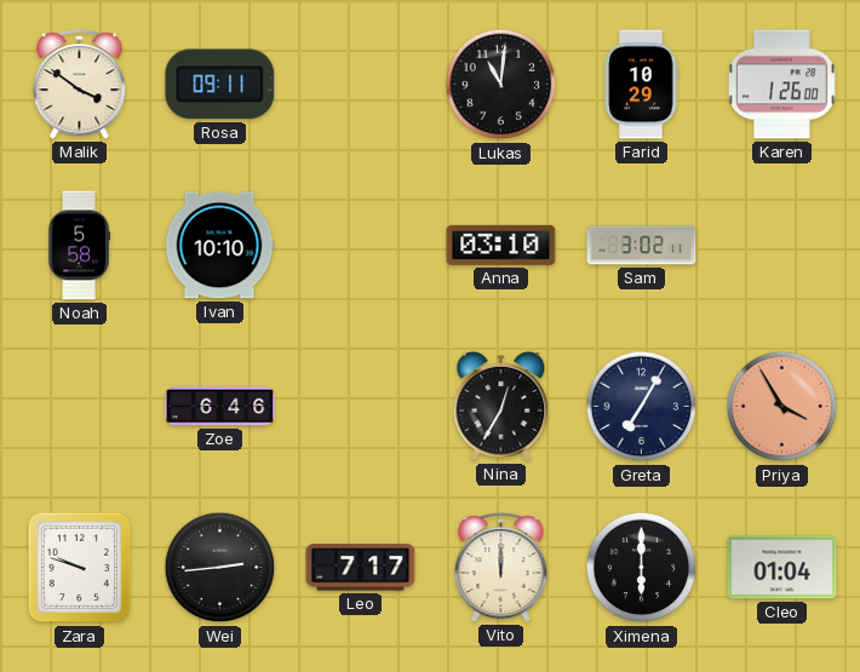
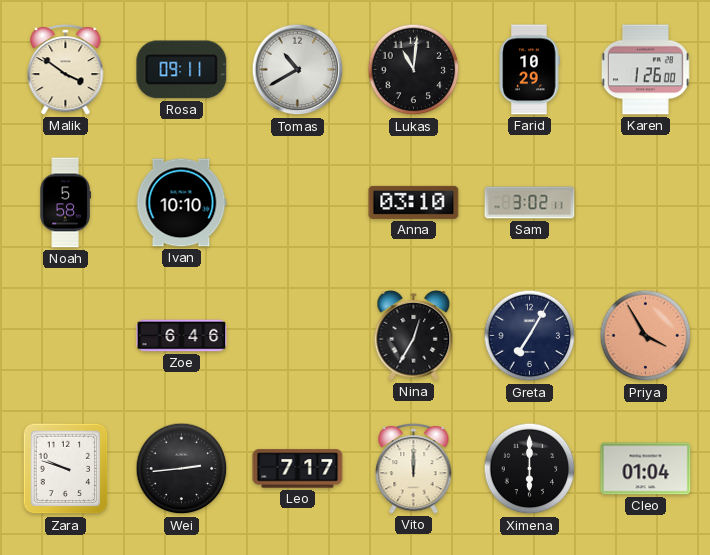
Tomas: none -> 10:40 (298, 70)
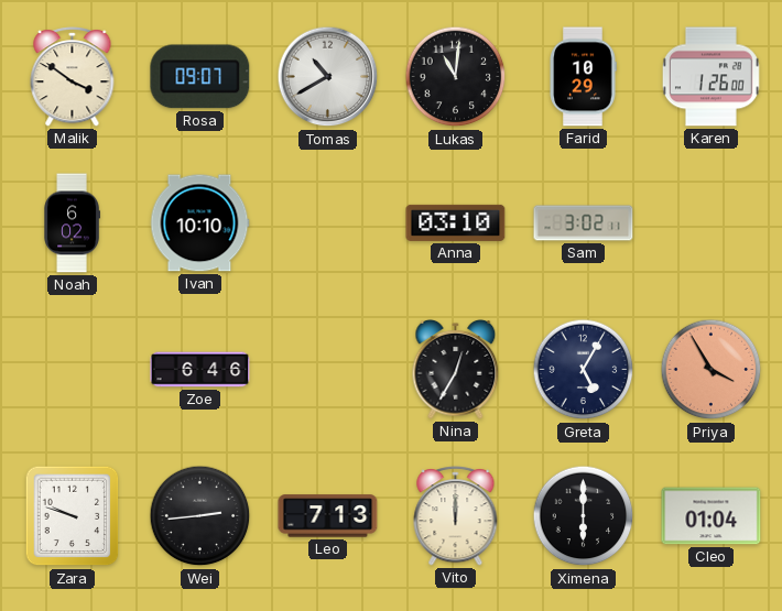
Rosa: 09:11 -> 09:07 (200, 77)
Noah: 5:58 -> 6:02 (72, 223)
Greta: 7:05 -> 5:05 (584, 370)
Leo: 7:17 -> 7:13 (328, 516)
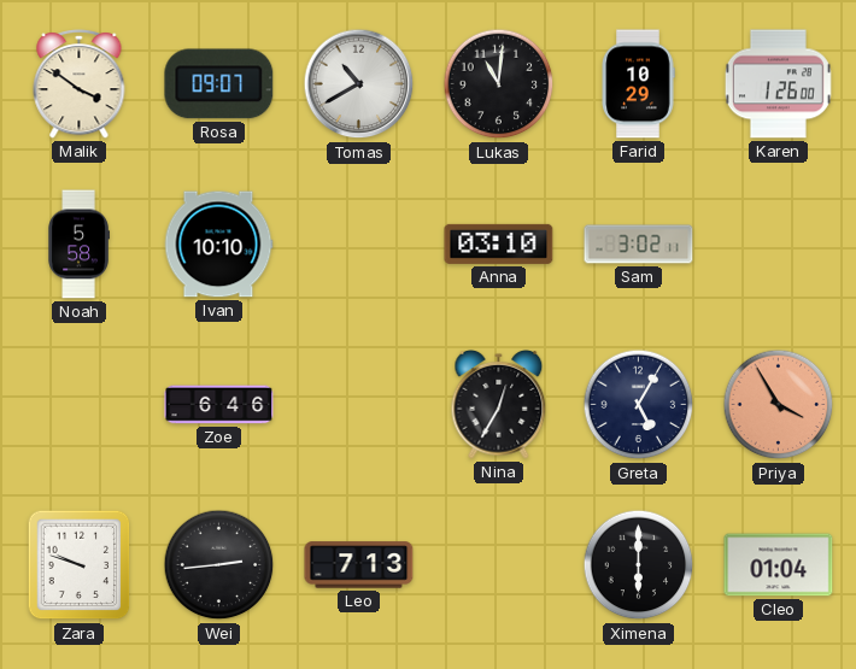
Noah: 6:02 -> 5:58 (78, 245)
Vito: 12:00 -> none (456, 516)
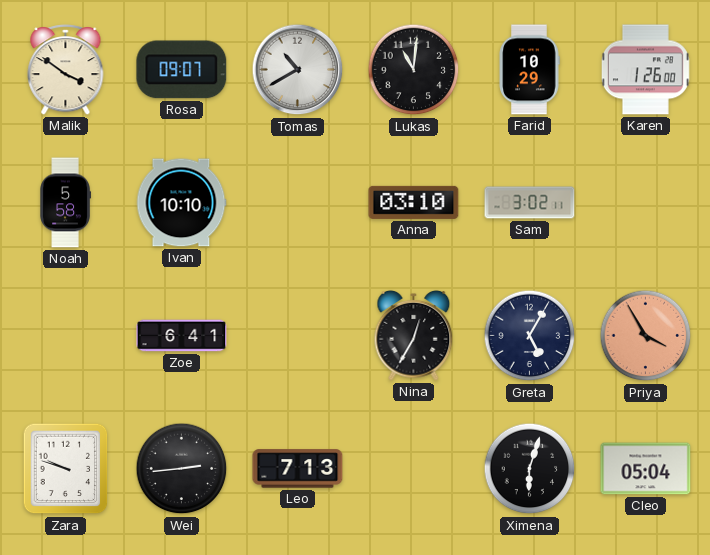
Zoe: 6:46 -> 6:41 (182, 336)
Ximena: 6:00 -> 6:03 (530, 469)
Cleo: 01:04 -> 05:04 (646, 469)
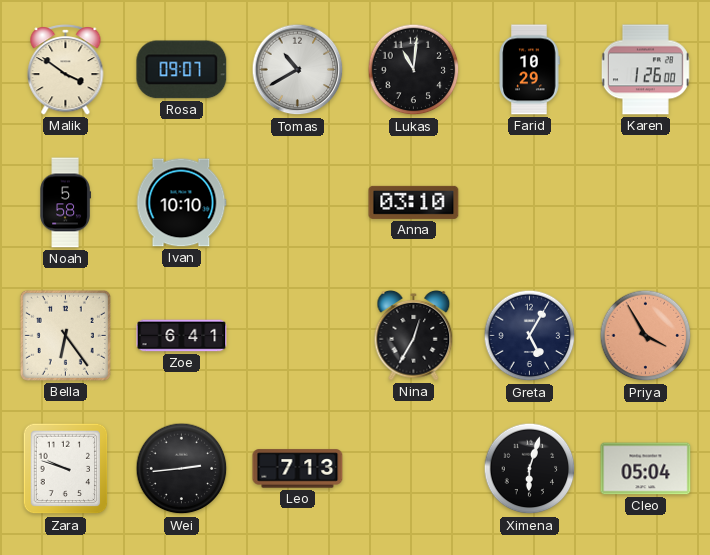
Sam: 3:02 -> none (530, 203)
Bella: none -> 6:24 (65, 335)
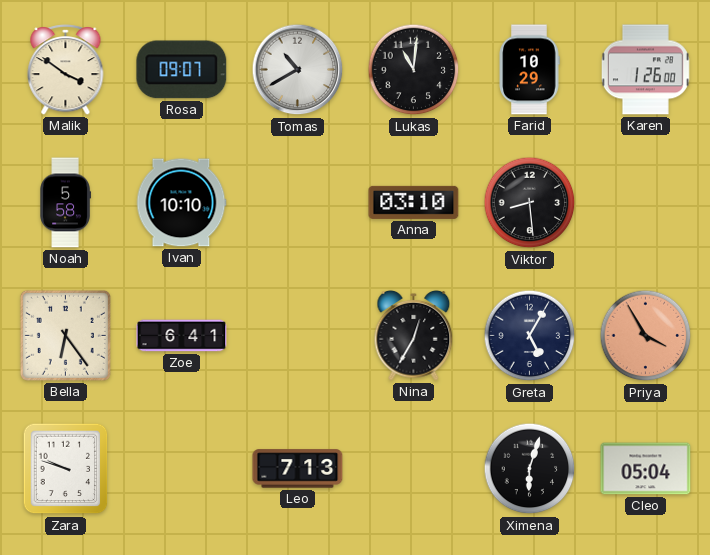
Viktor: none -> 8:29 (530, 203)
Wei: 2:44 -> none (182, 469)
